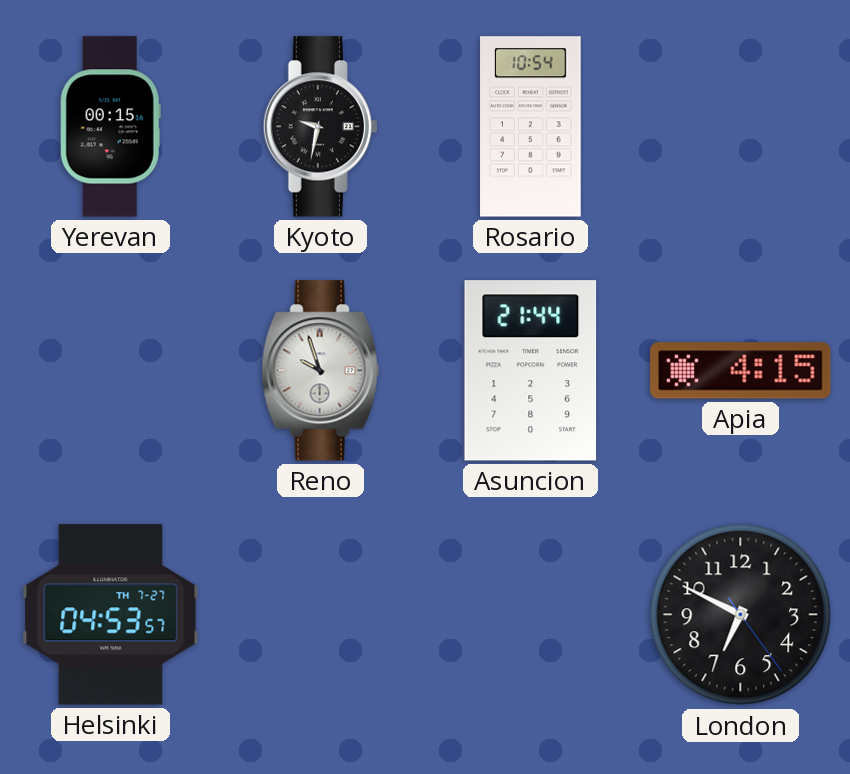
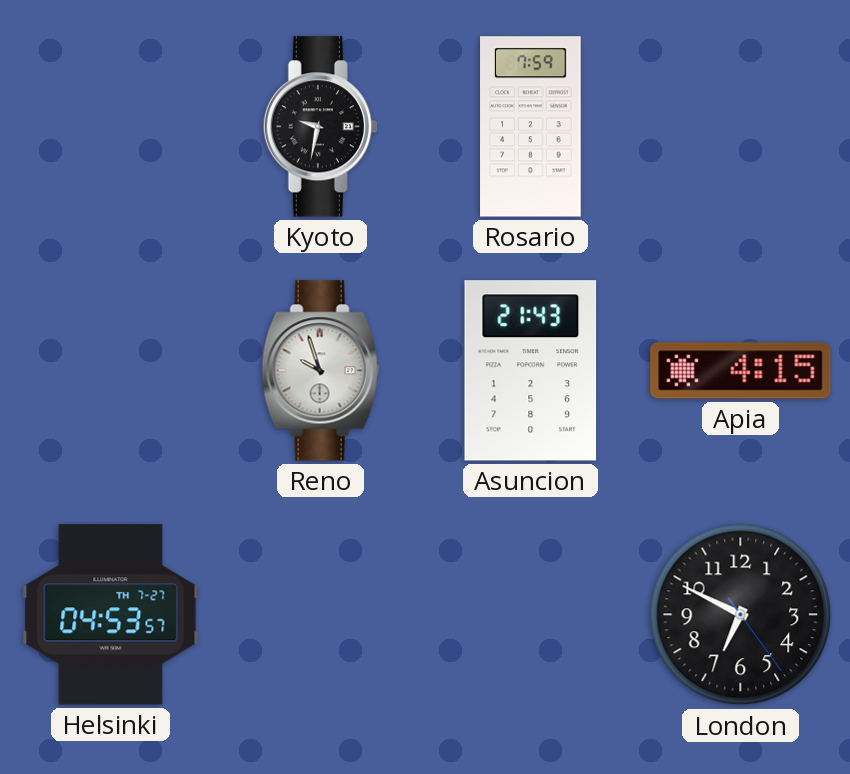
Yerevan: 00:15 -> none (110, 127)
Rosario: 10:54 -> 7:59 (531, 127)
Asuncion: 21:44 -> 21:43 (531, 371)
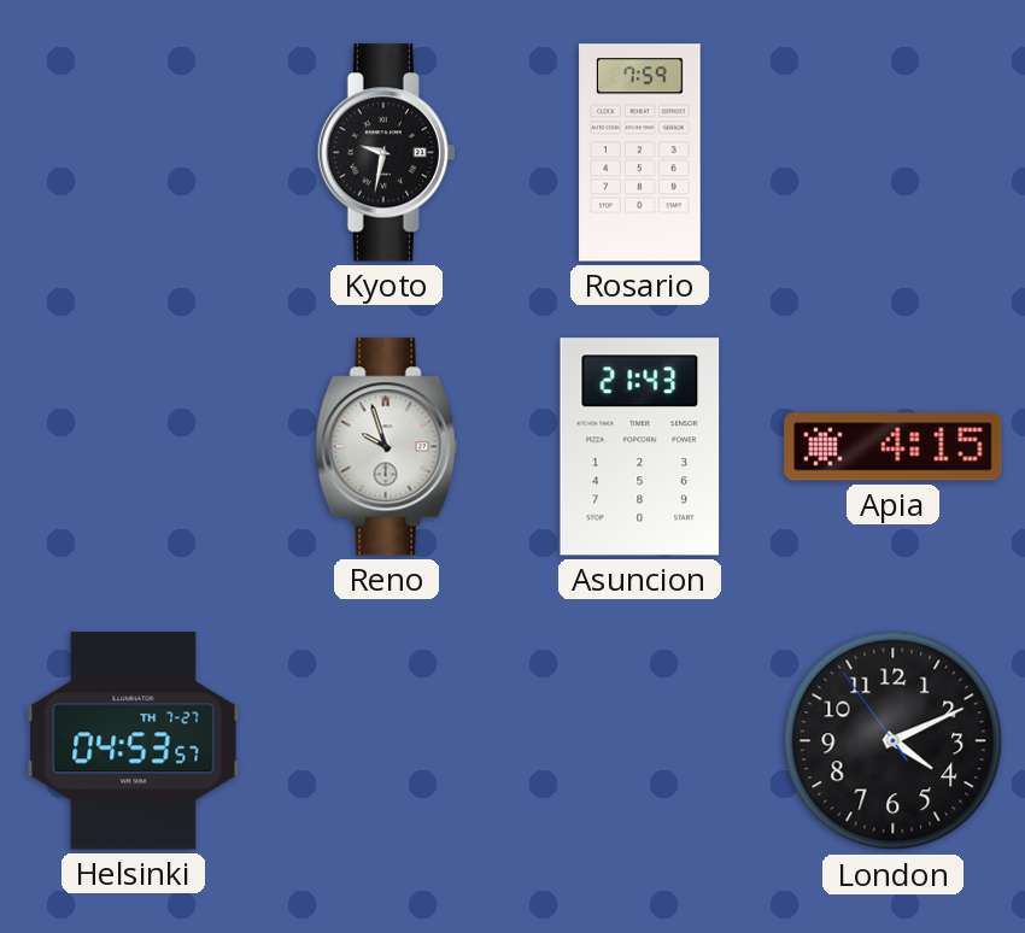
London: 6:49 -> 4:10 (894, 741)
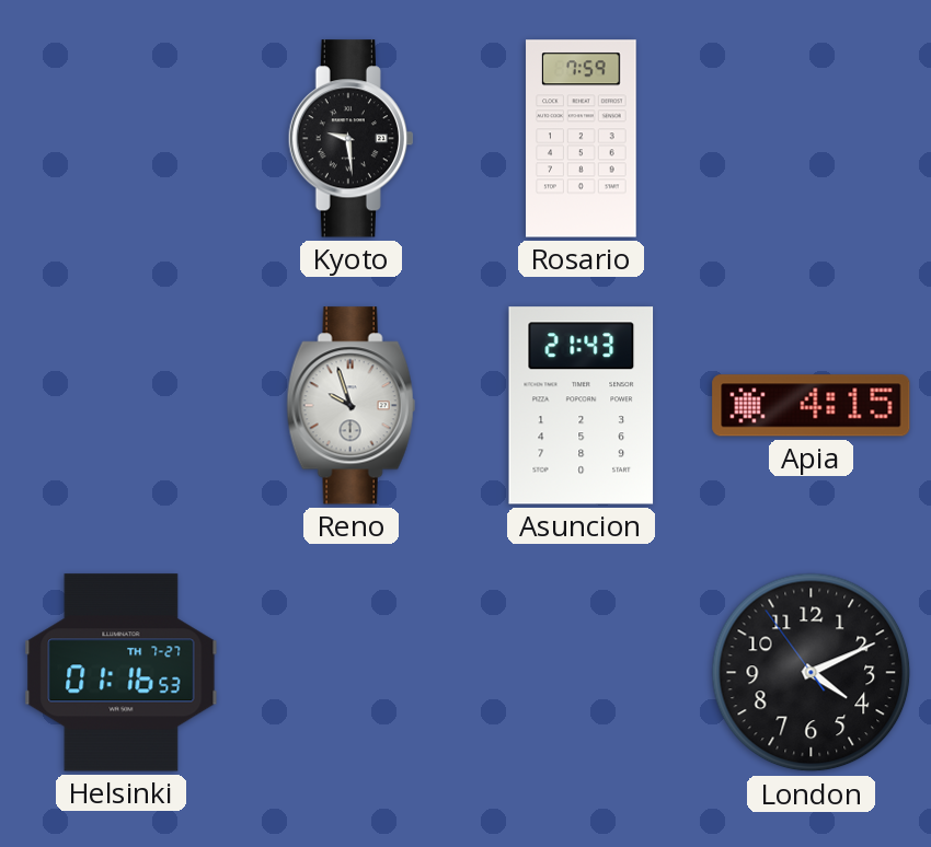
Kyoto: 9:32 -> 9:29 (350, 139)
Helsinki: 04:53 -> 01:16 (122, 673)
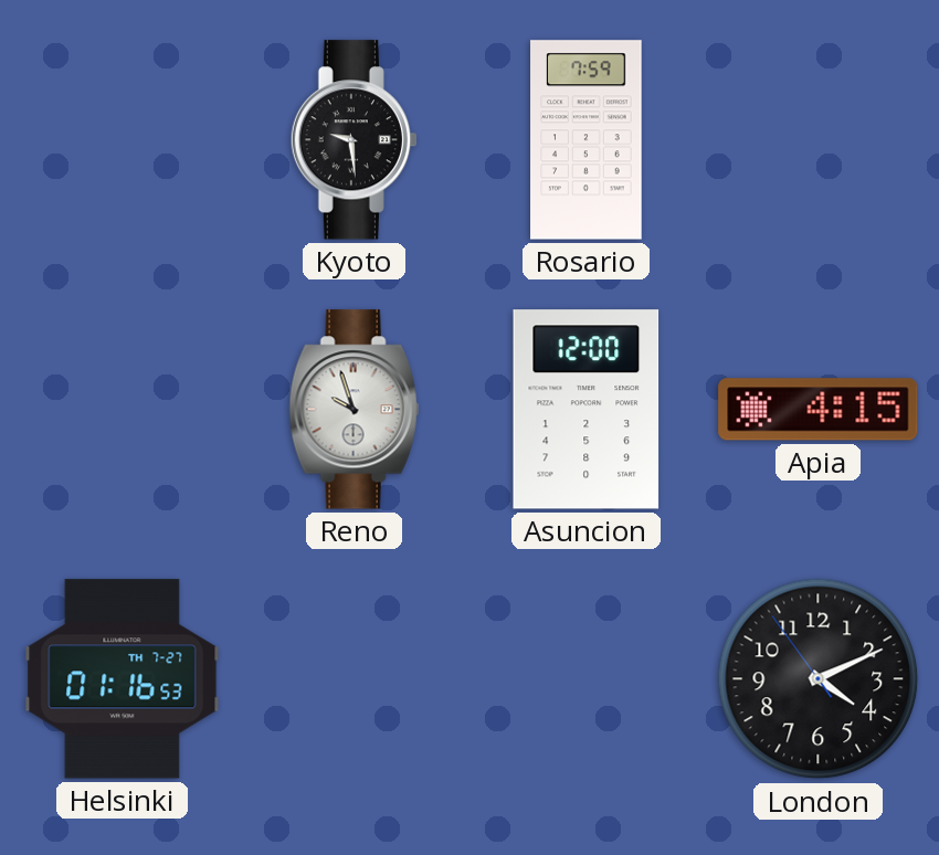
Asuncion: 21:43 -> 12:00 (587, 410)
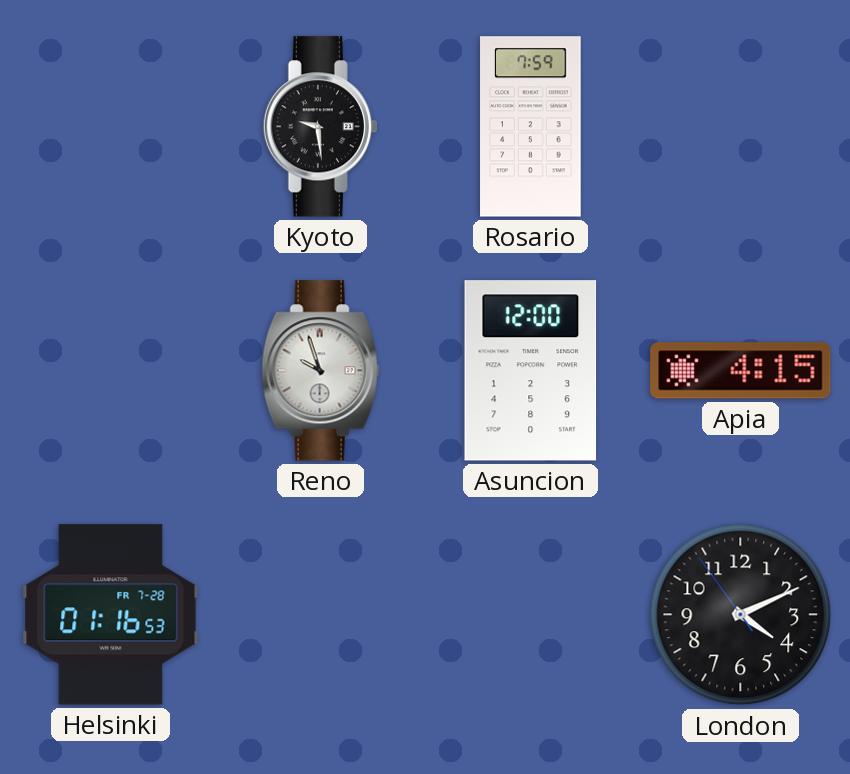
Helsinki date: TH 7-27 -> FR 7-28 (111, 615)
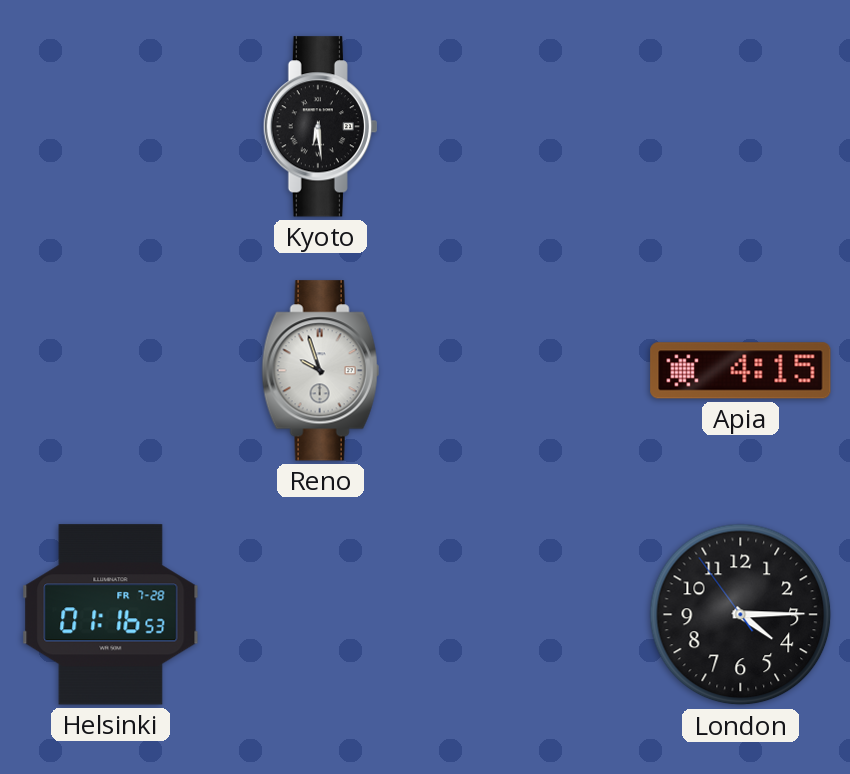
Kyoto: 9:29 -> 6:29 (320, 127)
Rosario: 7:59 -> none (531, 127)
Asuncion: 12:00 -> none (531, 371)
London: 4:10 -> 4:14 (741, 615)
